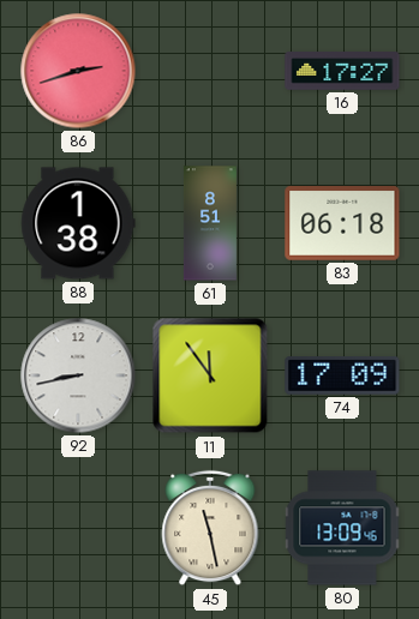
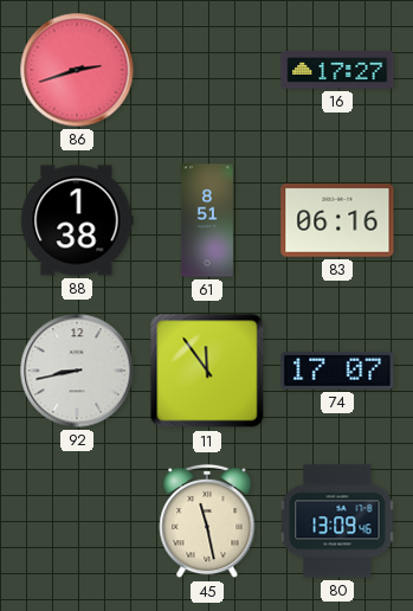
83: 06:18 -> 06:16 (337, 221)
74: 17:09 -> 17:07 (337, 372)
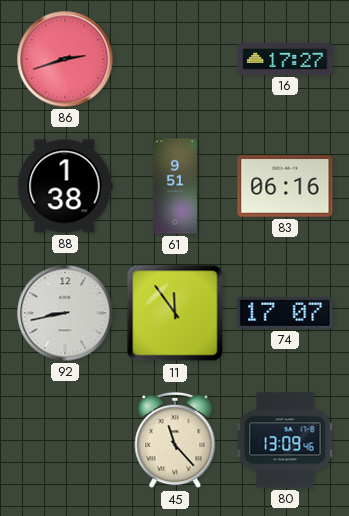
61: 8:51 -> 9:51 (175, 186)
45: 11:28 -> 11:23 (175, 440)
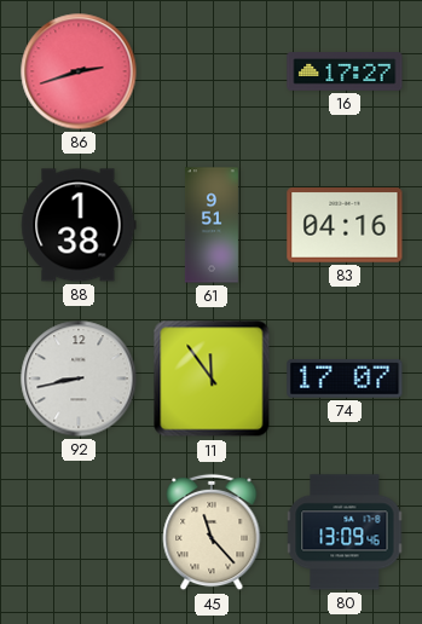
83: 06:16 -> 04:16 (345, 226)
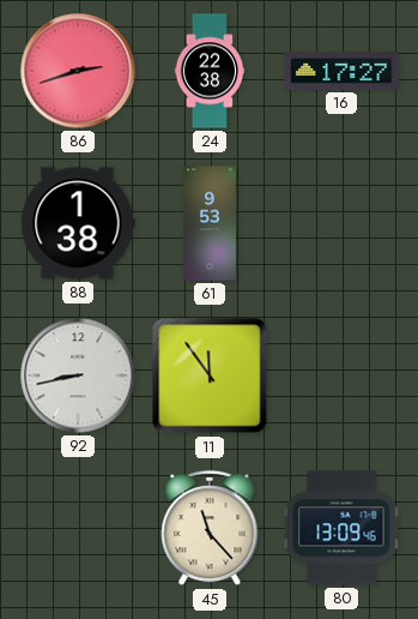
24: none -> 22:38 (210, 71)
61: 9:51 -> 9:53 (210, 223)
83: 04:16 -> none (345, 226)
74: 17:07 -> none (345, 380)
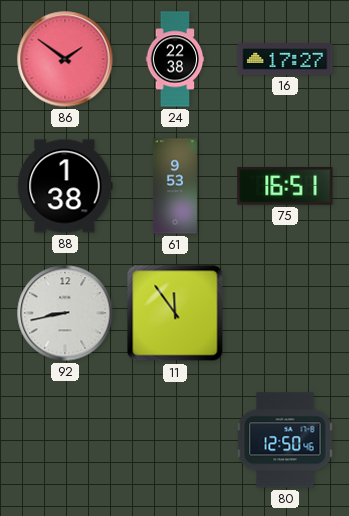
86: 2:42 -> 1:51 (65, 59)
75: none -> 16:51 (285, 187)
45: 11:23 -> none (210, 528)
80: 13:09 -> 12:50 (285, 440)
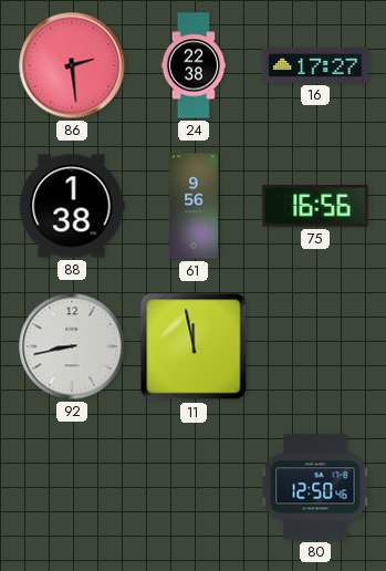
86: 1:51 -> 2:29 (72, 65)
61: 9:53 -> 9:56 (194, 206)
75: 16:51 -> 16:56 (315, 207)
11: 11:54 -> 11:58 (194, 346)
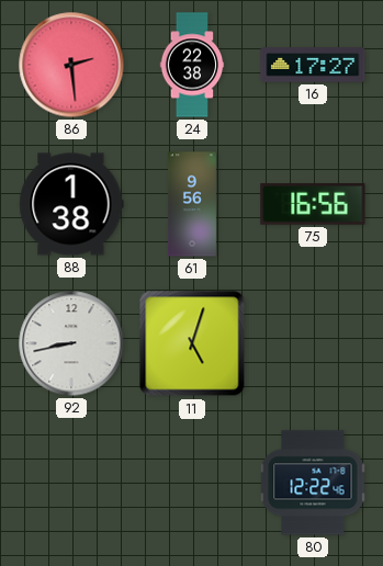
11: 11:58 -> 5:03 (192, 343)
80: 12:50 -> 12:22 (313, 483)
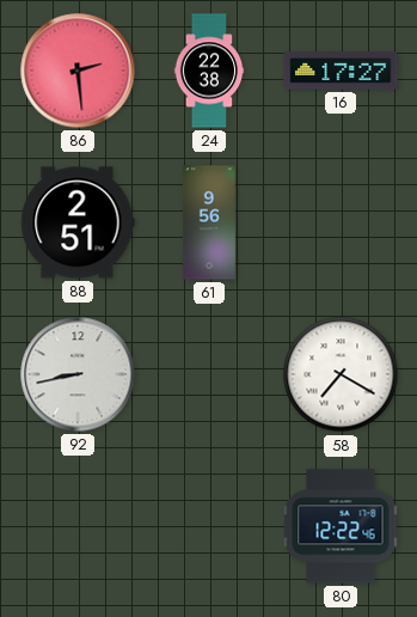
88: 1:38 -> 2:51 (78, 222)
75: 16:56 -> none (313, 205)
11: 5:03 -> none (192, 343)
58: none -> 7:20 (341, 374)
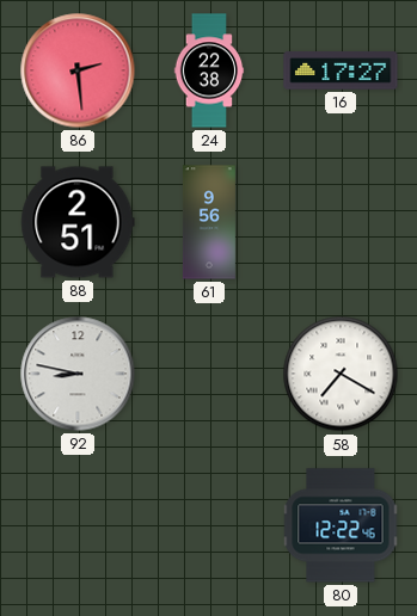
92: 8:43 -> 8:47 (78, 374)
